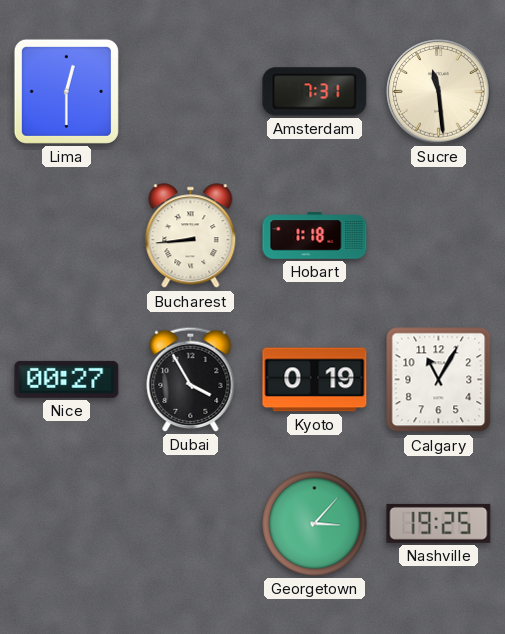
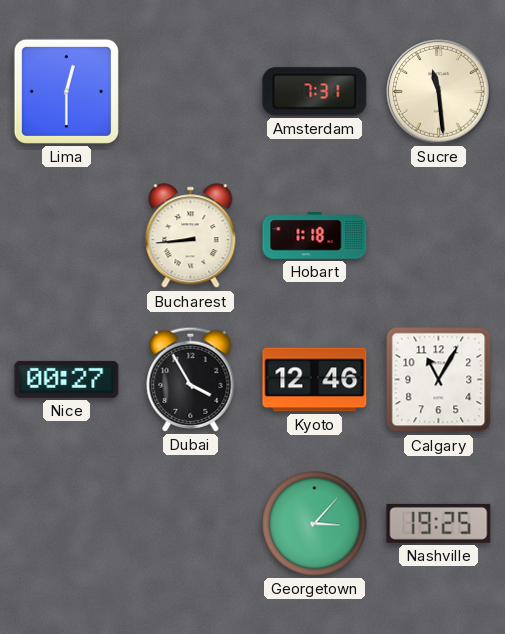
Kyoto: 0:19 -> 12:46 (315, 380)
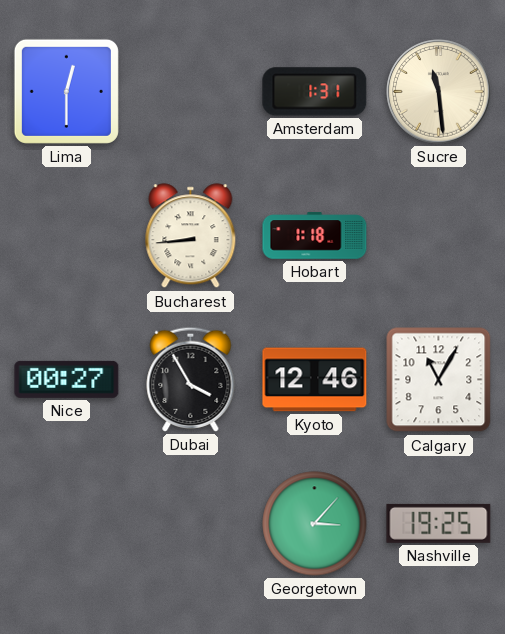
Amsterdam: 7:31 -> 1:31 (315, 92)
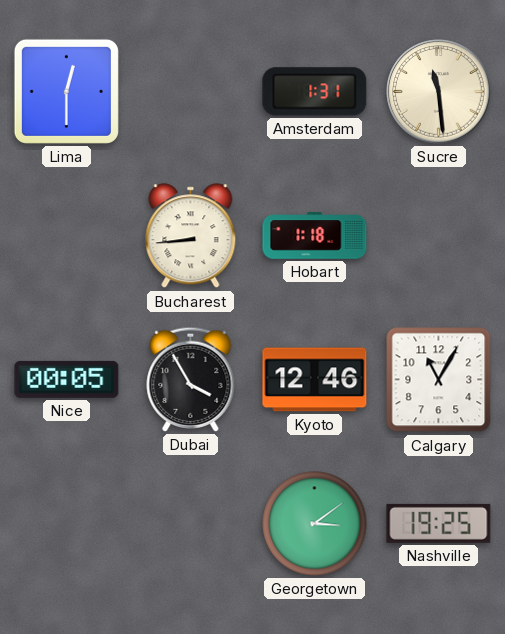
Nice: 00:27 -> 00:05 (67, 379)
Georgetown: 3:07 -> 3:09 (315, 524)
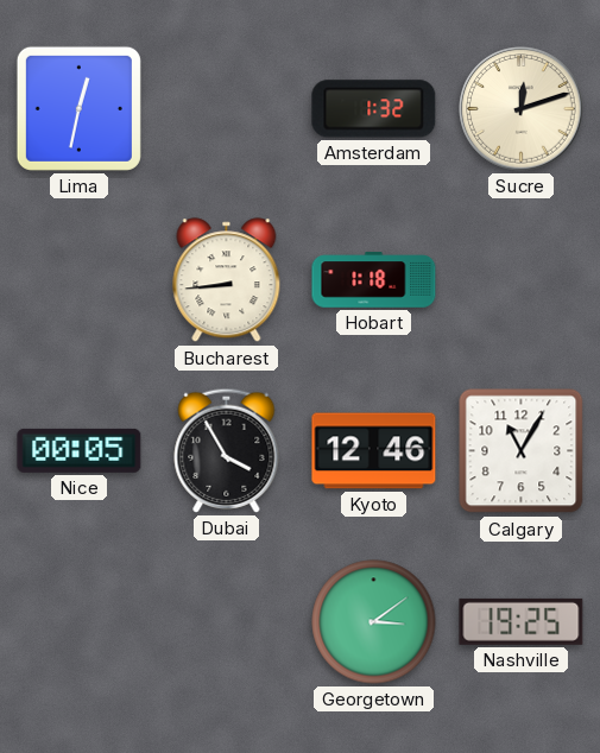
Lima: 12:30 -> 12:32 (78, 108)
Amsterdam: 1:31 -> 1:32 (374, 109)
Sucre: 11:29 -> 12:12 (522, 109)
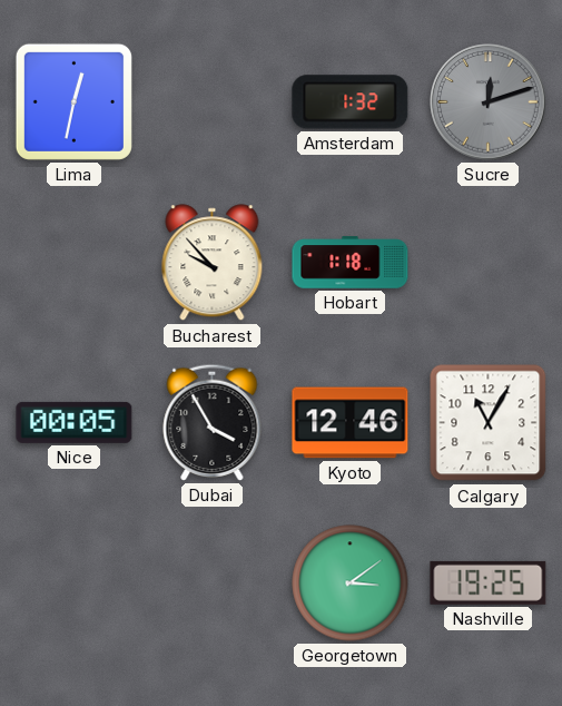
Sucre dial: cream -> grey (489, 102)
Bucharest: 8:44 -> 9:53 (213, 263)
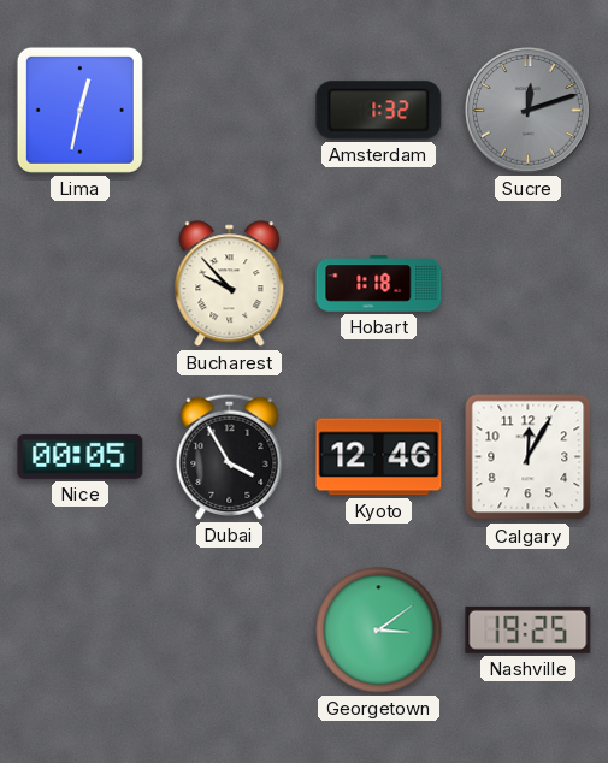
Calgary: 11:05 -> 12:05 (529, 457)
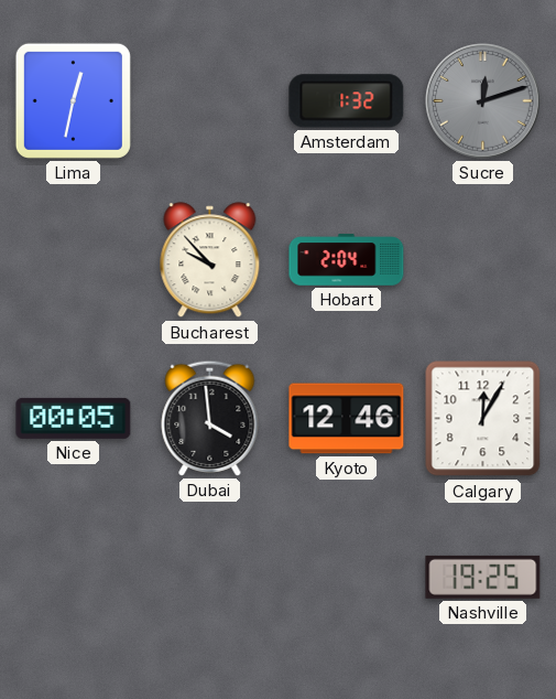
Hobart: 1:18 -> 2:04 (347, 260)
Dubai: 3:55 -> 3:59 (210, 418)
Georgetown: 3:09 -> none (379, 631)
